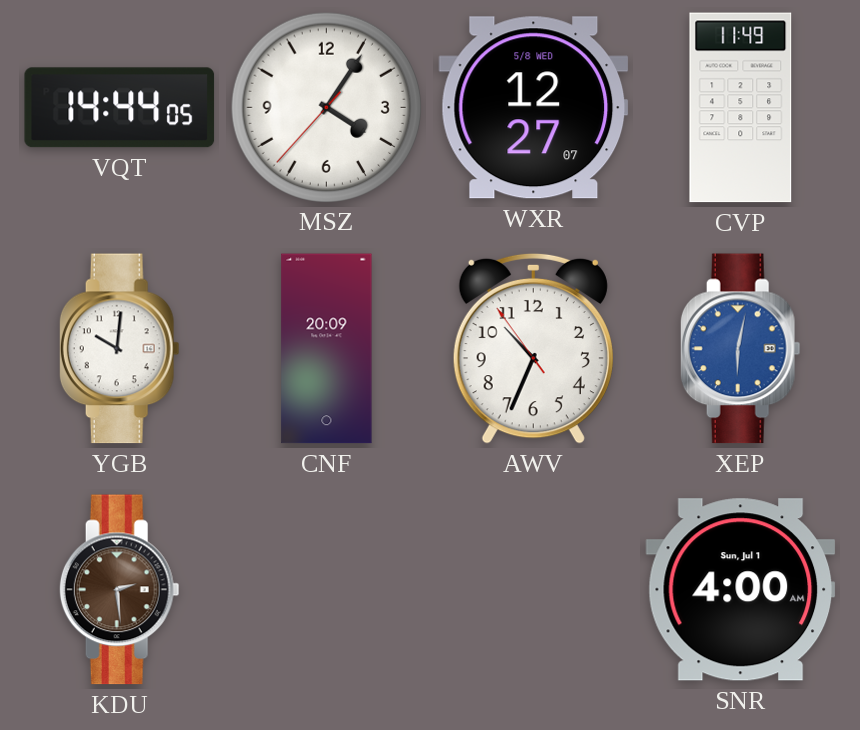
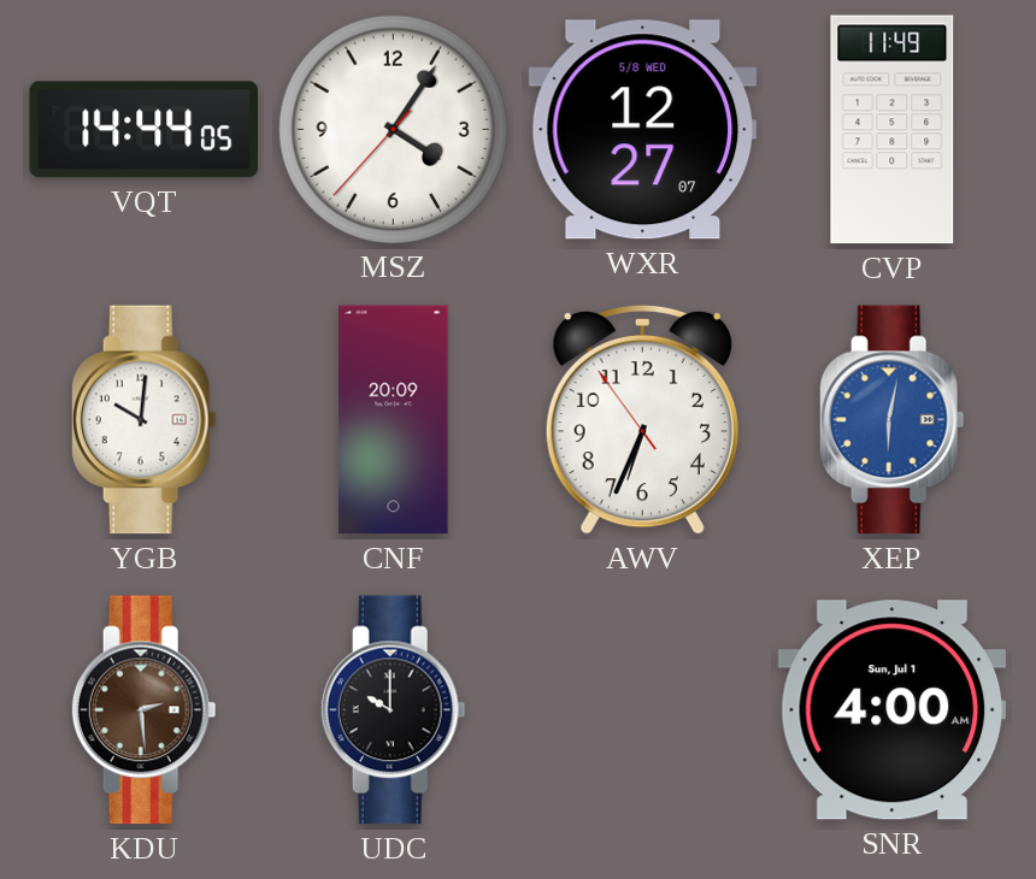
AWV: 10:33 -> 6:33 (642, 419)
UDC: none -> 10:00 (393, 710)
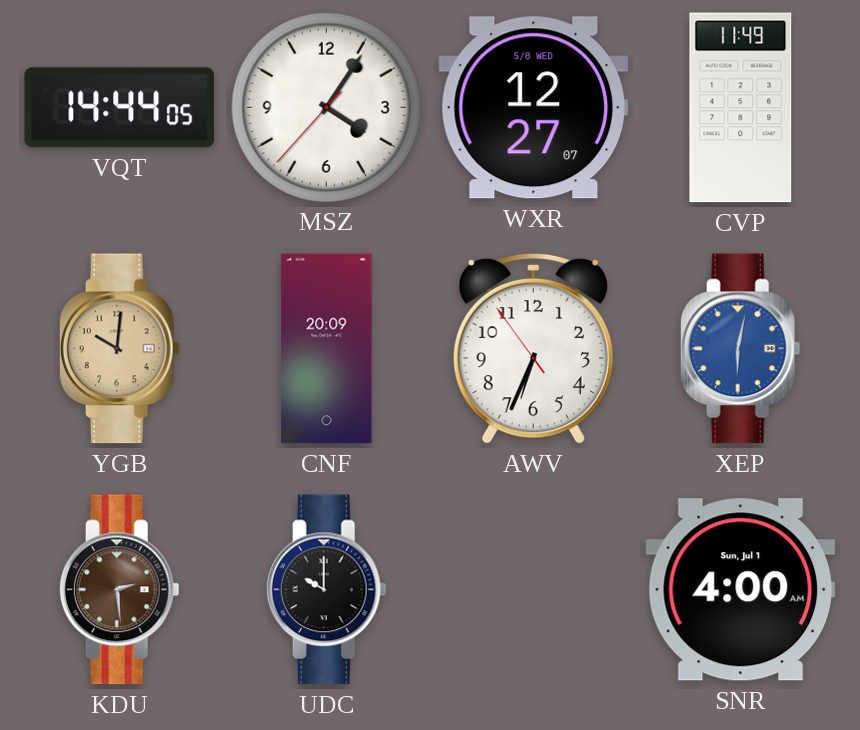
YGB dial: white -> champagne (119, 349)
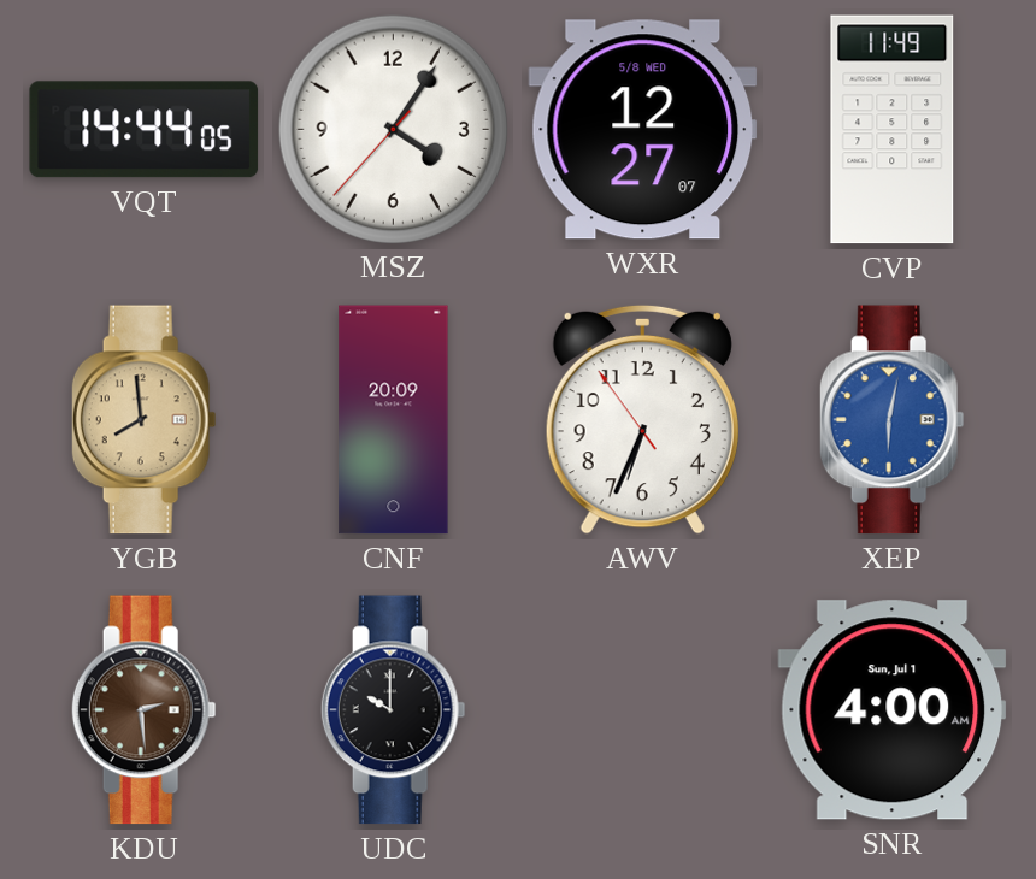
YGB: 10:01 -> 7:59 (143, 420)
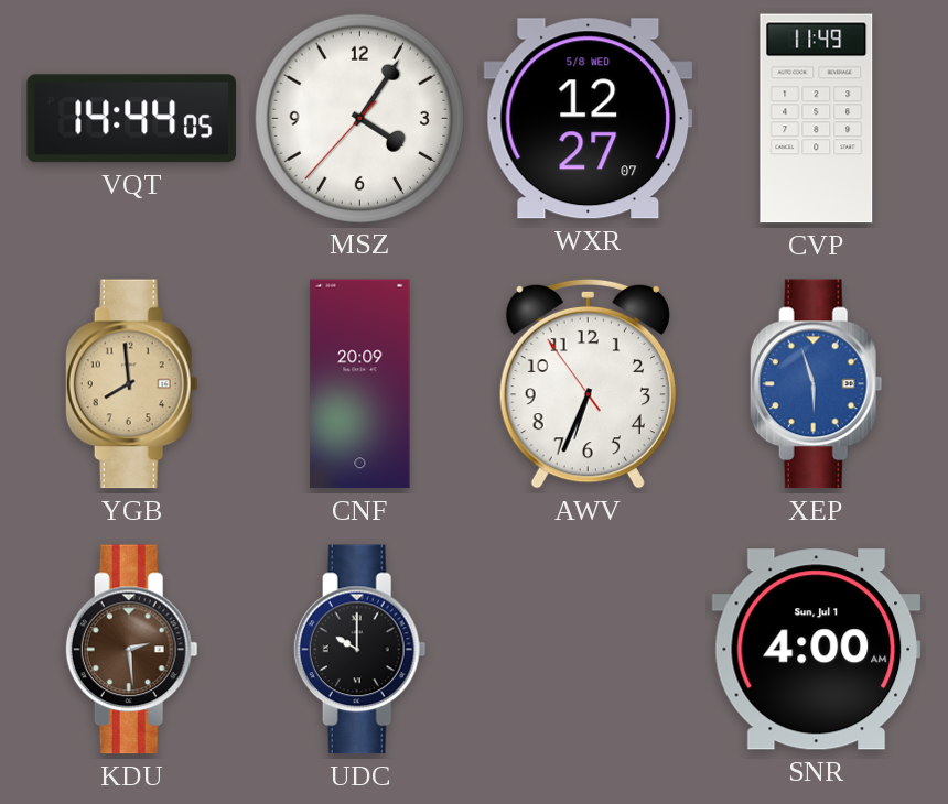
XEP: 6:02 -> 5:57 (816, 384)
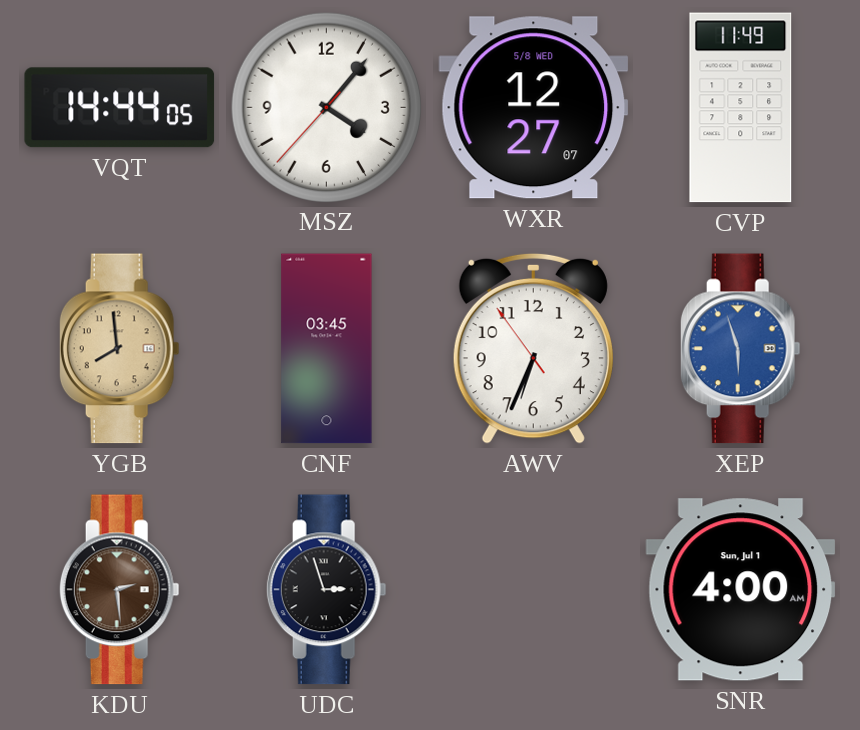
MSZ: 4:05 -> 4:06 (326, 107)
CNF: 20:09 -> 03:45 (327, 349)
UDC: 10:00 -> 2:57 (326, 590)
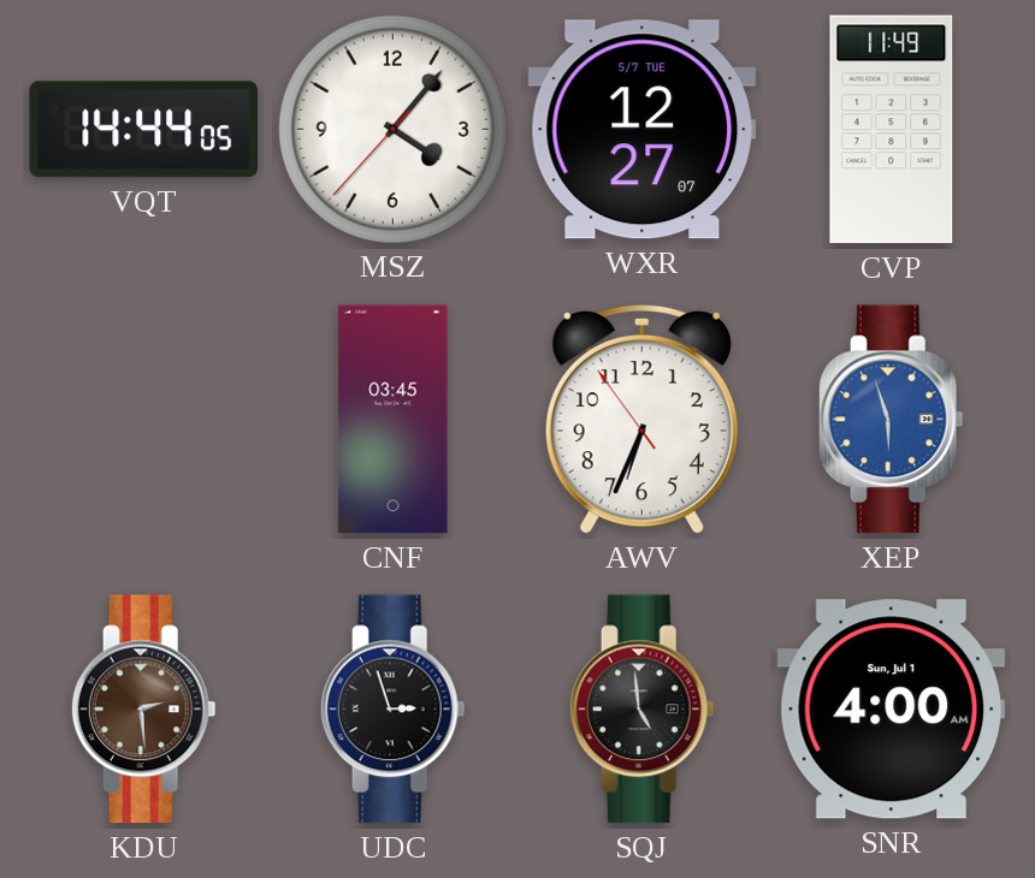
WXR date: 5/8 WED -> 5/7 TUE (643, 130)
YGB: 7:59 -> none (119, 349)
SQJ: none -> 4:59 (641, 710)
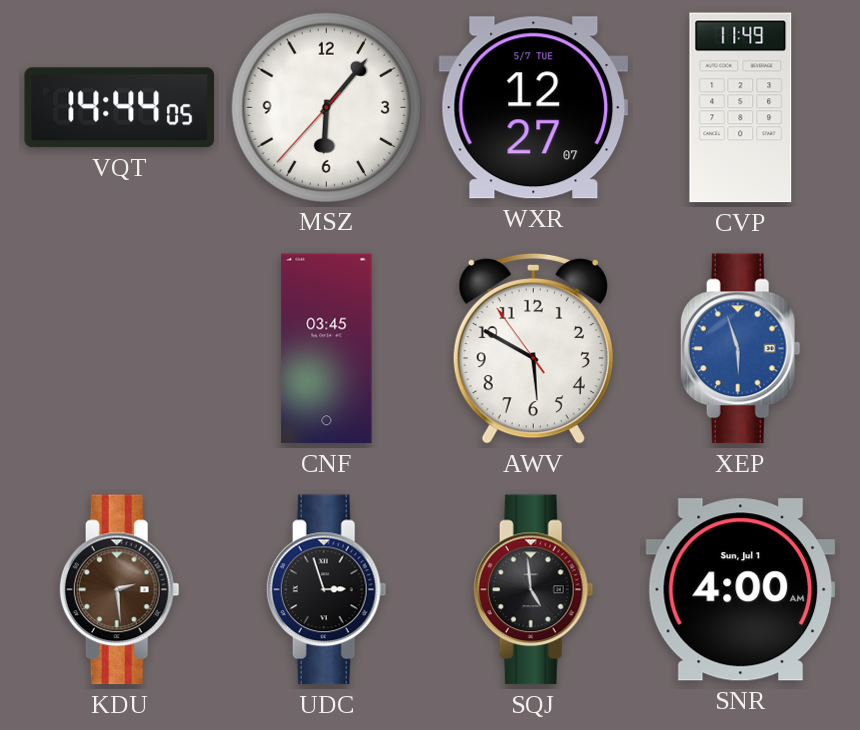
MSZ: 4:06 -> 6:06 (326, 107)
AWV: 6:33 -> 5:49 (533, 348)
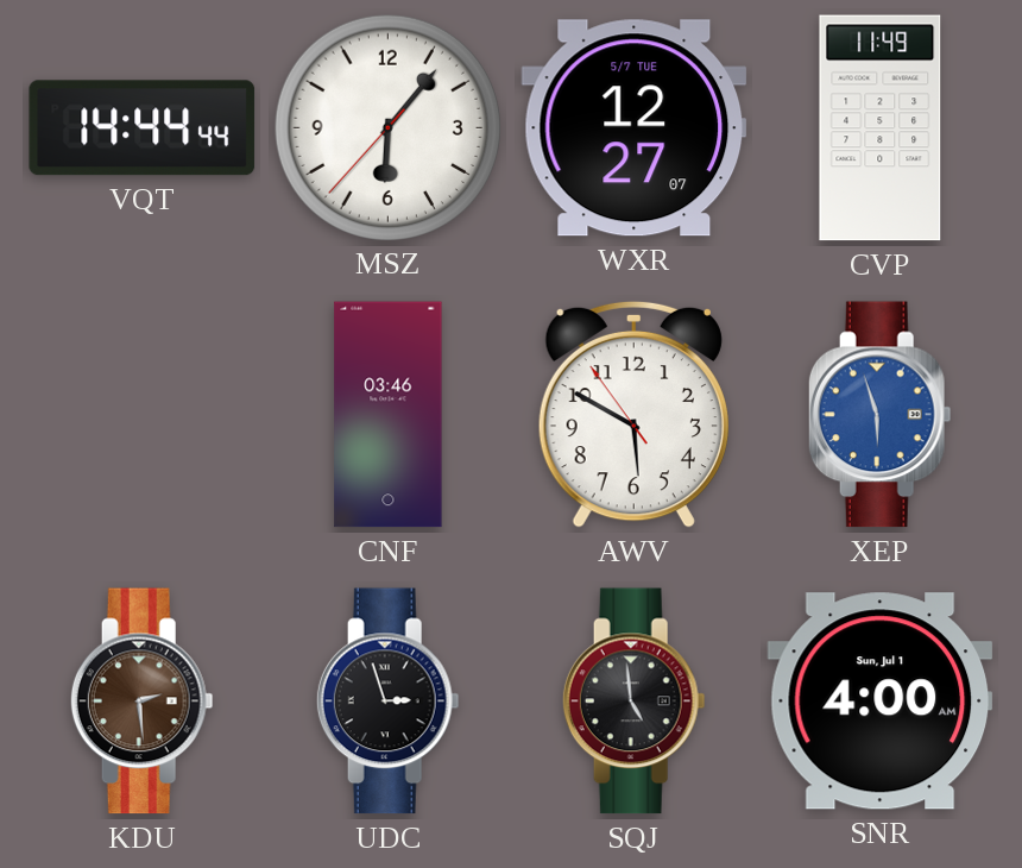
VQT: 14:44:05 -> 14:44:44 (143, 128)
CNF: 03:45 -> 03:46 (389, 415)
